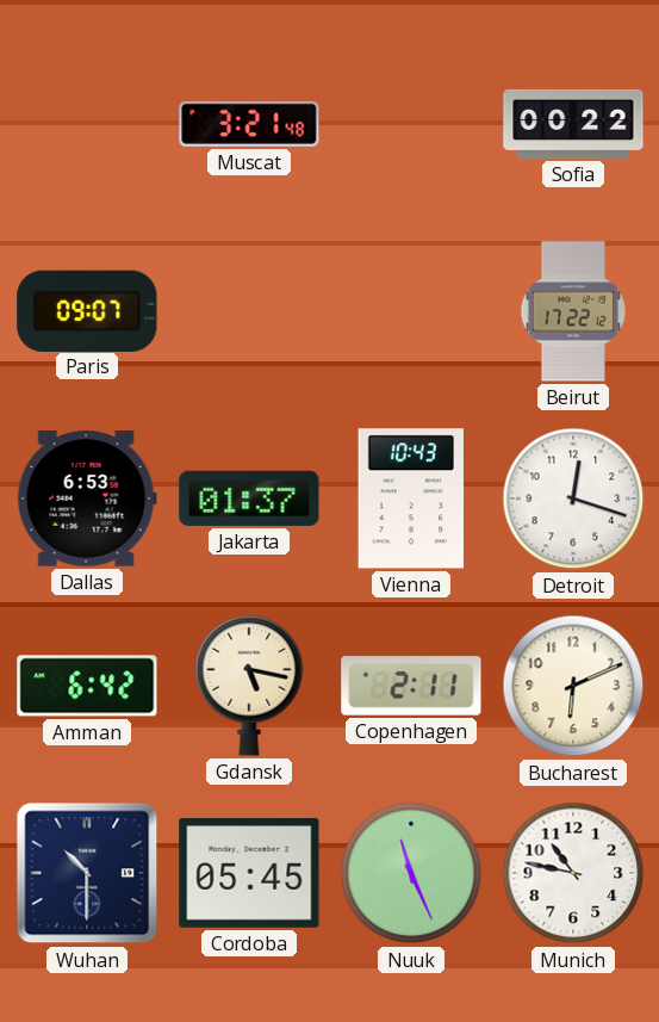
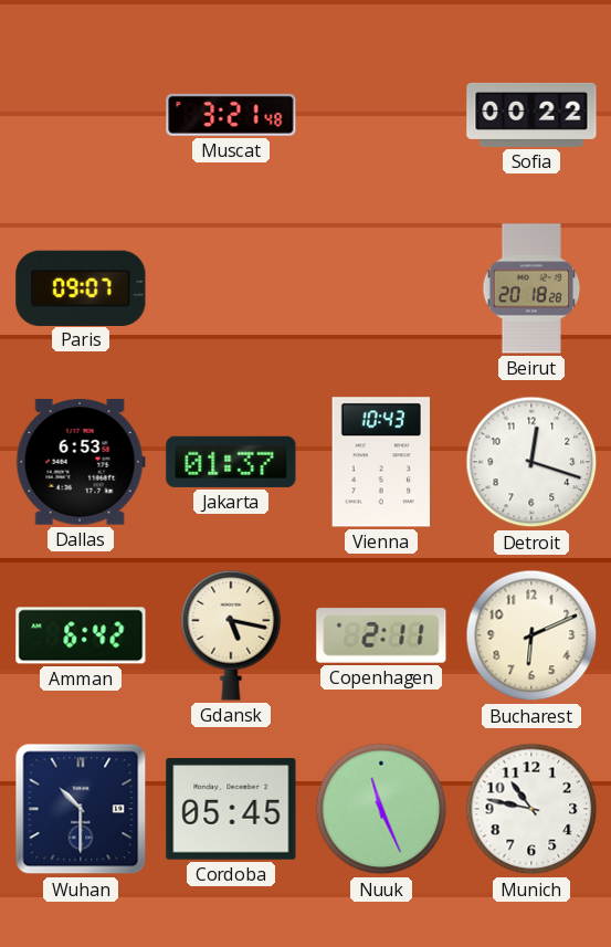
Beirut: 17:22 -> 20:18 (531, 288)
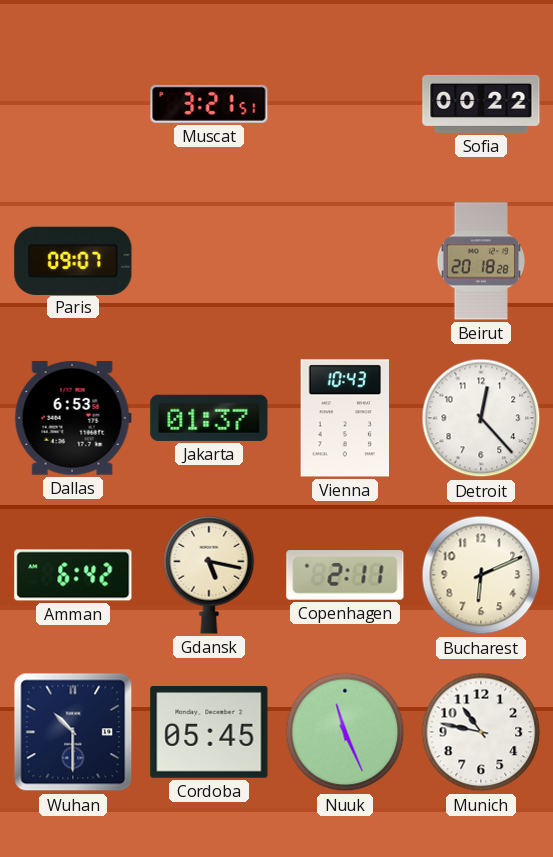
Muscat: 3:21:48 -> 3:21:51 (209, 104)
Detroit: 12:18 -> 12:23 (481, 418)
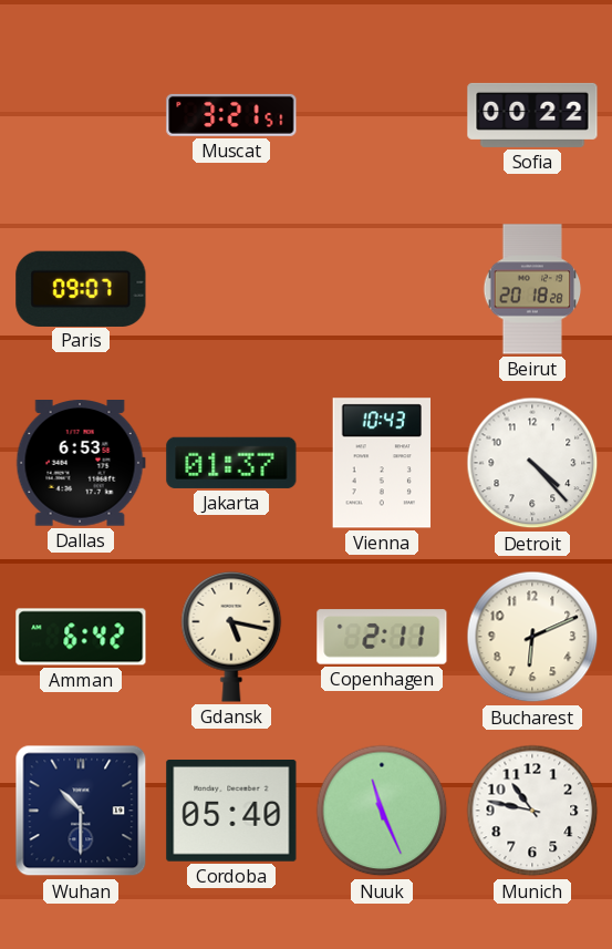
Detroit: 12:23 -> 4:23 (532, 463)
Cordoba: 05:45 -> 05:40 (231, 812)
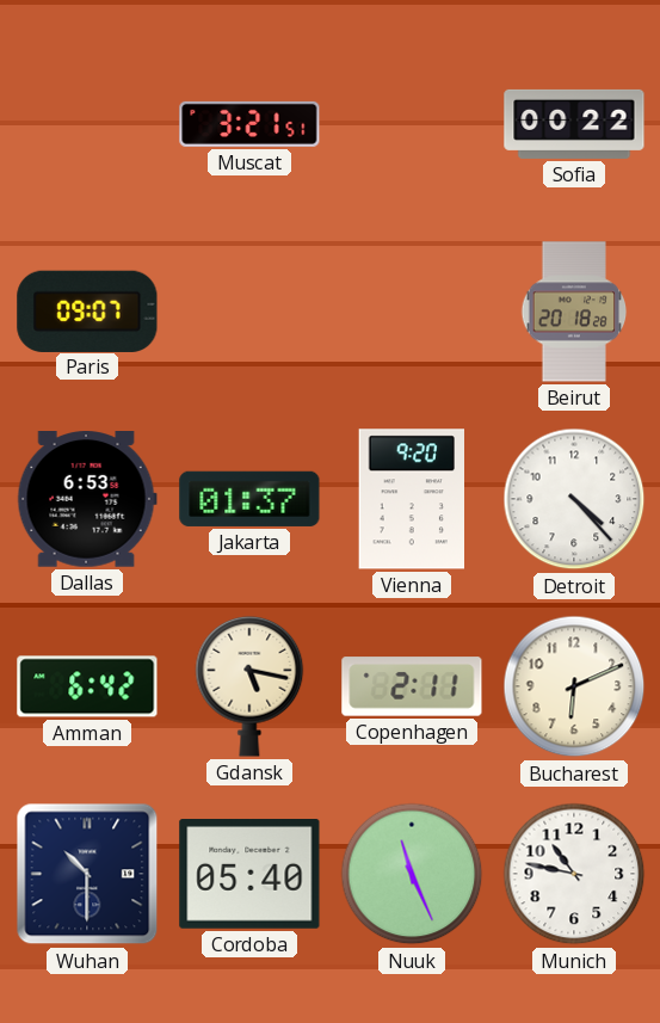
Vienna: 10:43 -> 9:20 (411, 499)
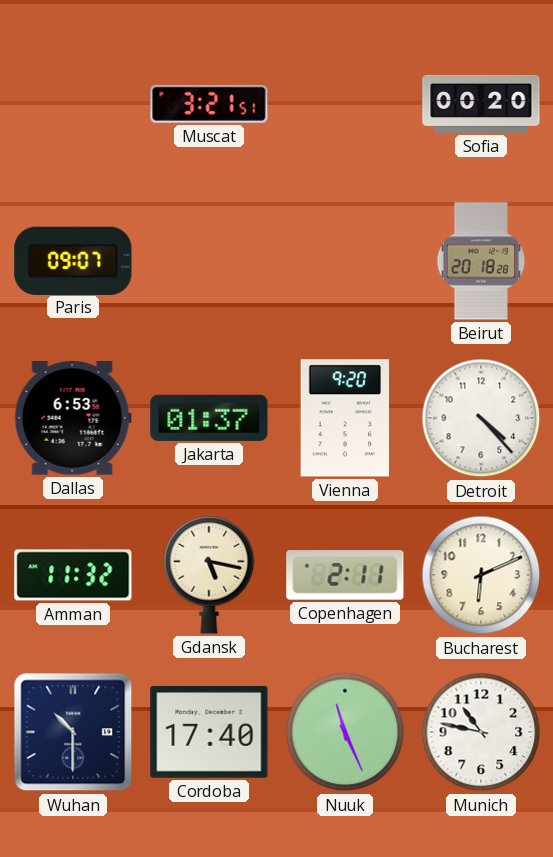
Sofia: 00:22 -> 00:20 (481, 104)
Amman: 6:42 -> 11:32 (73, 575)
Cordoba: 05:40 -> 17:40 (209, 733)
